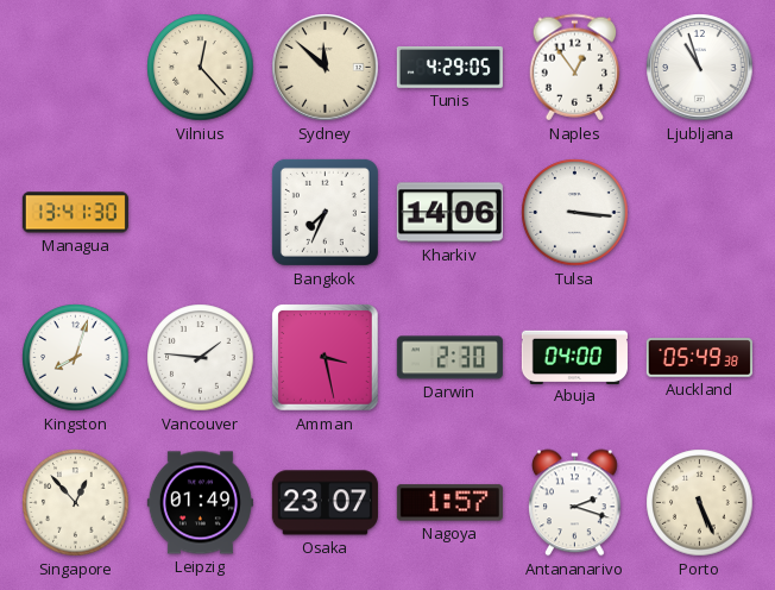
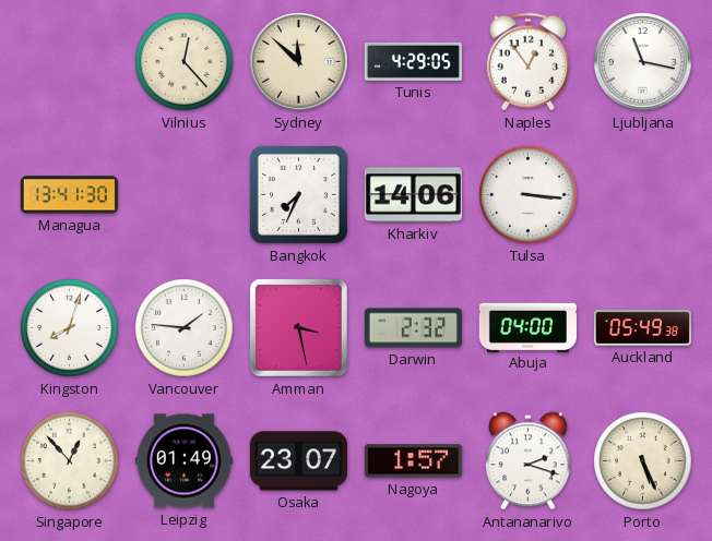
Ljubljana: 10:57 -> 11:17 (643, 62)
Darwin: 2:30 -> 2:32 (413, 328)
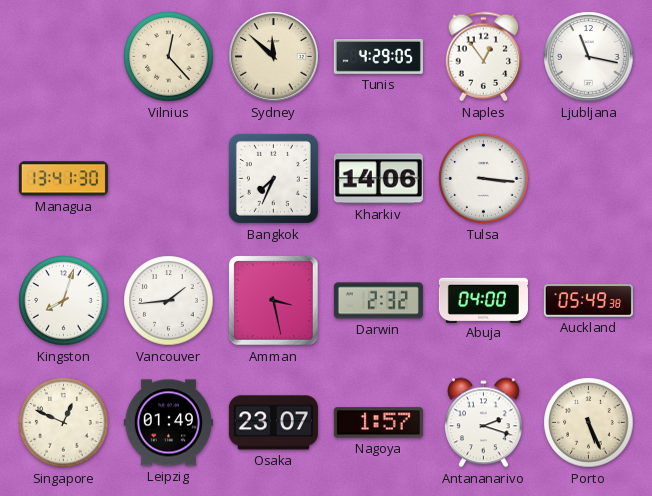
Vancouver: 1:46 -> 1:44 (169, 301)
Singapore: 12:53 -> 12:49 (64, 423)
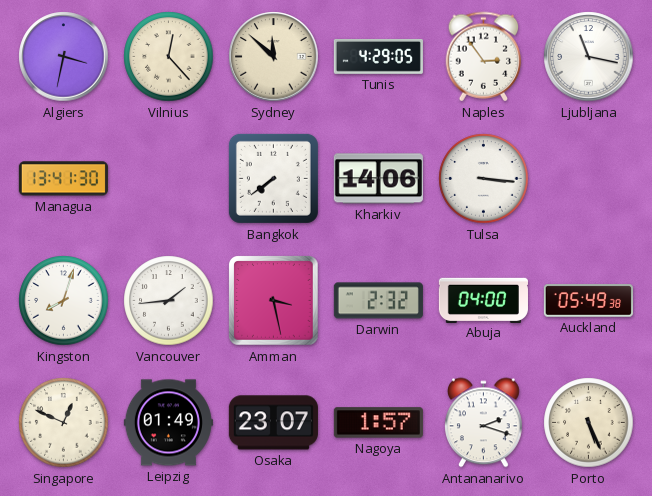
Algiers: none -> 3:32 (64, 57)
Naples: 12:54 -> 2:54 (484, 57)
Bangkok: 7:34 -> 7:39 (273, 178)
